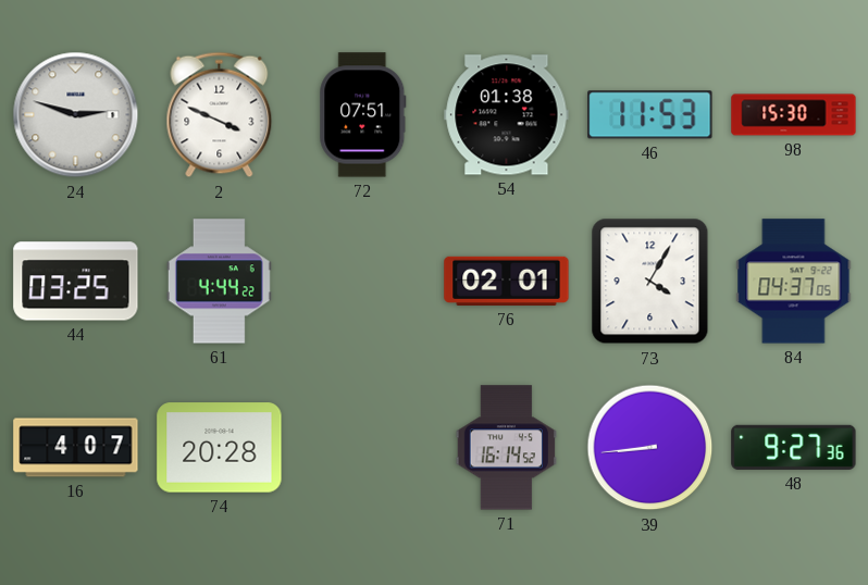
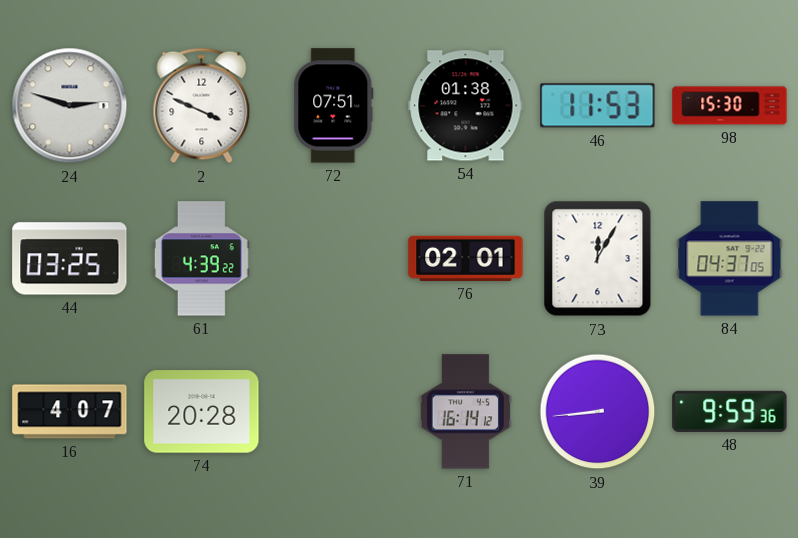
61: 4:44 -> 4:39 (201, 259)
73: 4:05 -> 12:05 (598, 259)
71: 16:14:52 -> 16:14:12 (465, 412)
48: 9:27 -> 9:59 (730, 411)
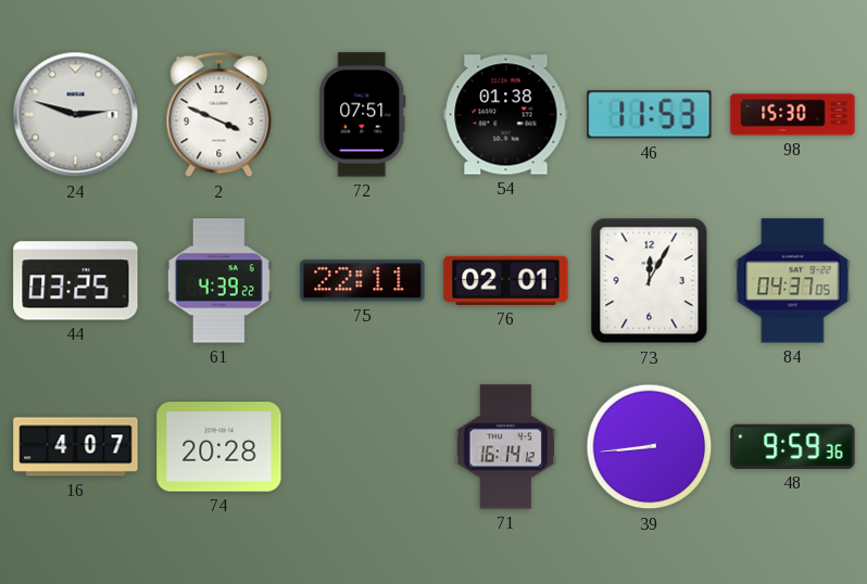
75: none -> 22:11 (363, 281)
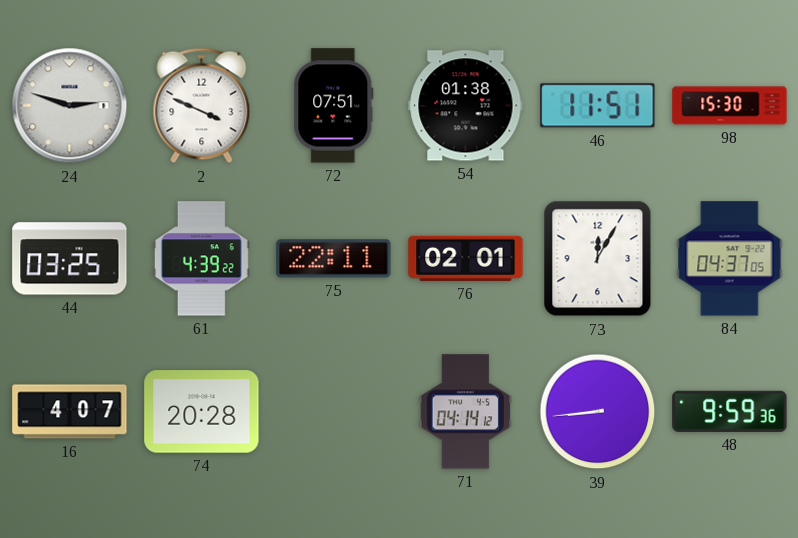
46: 11:53 -> 11:51 (598, 106)
71: 16:14 -> 04:14 (465, 412)
